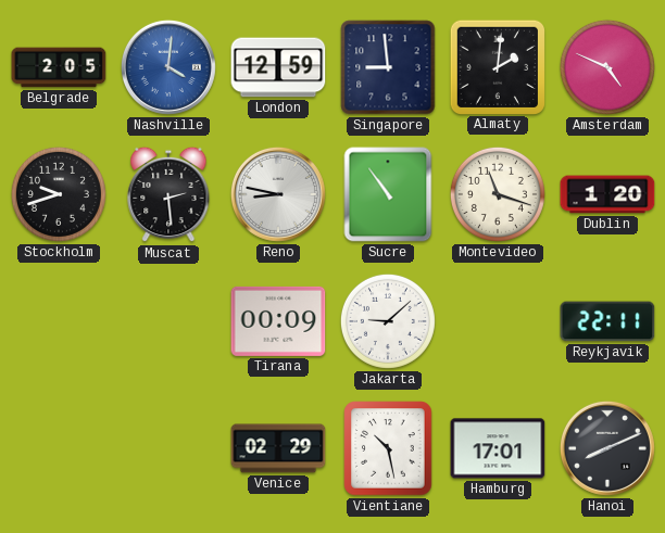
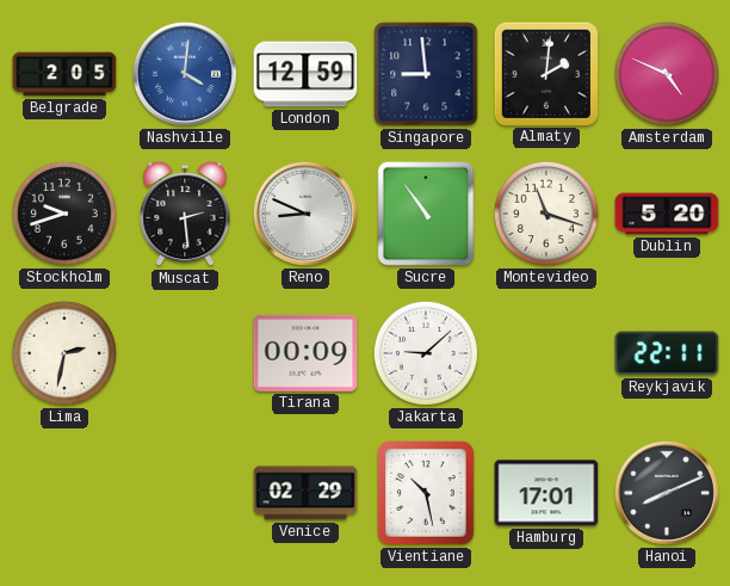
Reno: 8:47 -> 8:49 (305, 214)
Dublin: 1:20 -> 5:20 (667, 214)
Lima: none -> 2:32 (64, 353)
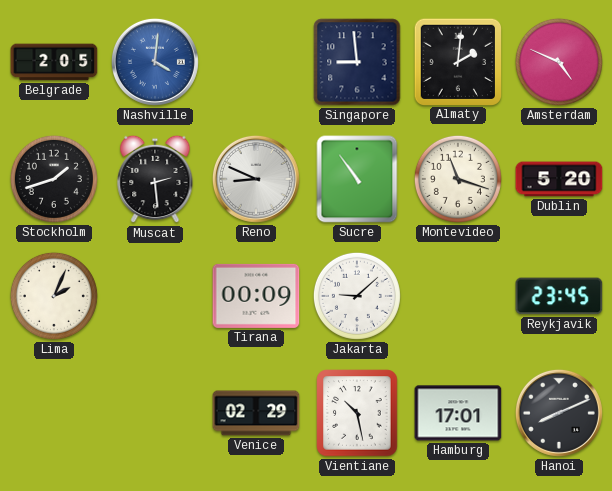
London: 12:59 -> none (305, 74)
Stockholm: 9:42 -> 1:42 (54, 179)
Lima: 2:32 -> 2:04 (54, 296)
Reykjavik: 22:11 -> 23:45 (559, 296)
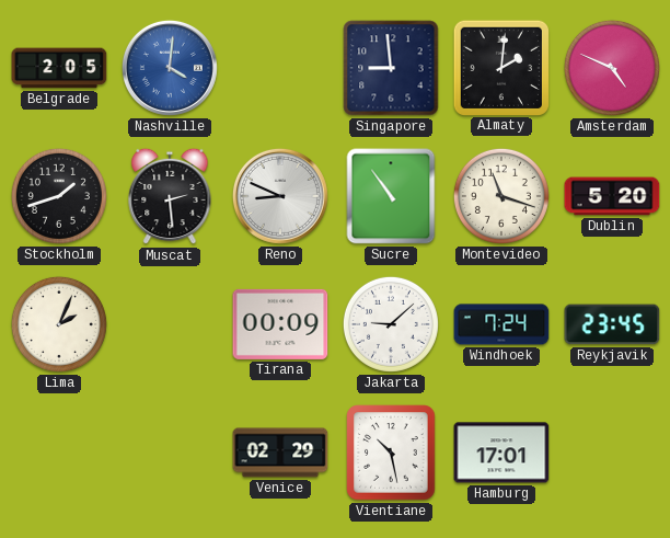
Windhoek: none -> 7:24 (501, 324)
Hanoi: 8:11 -> none (559, 413)
